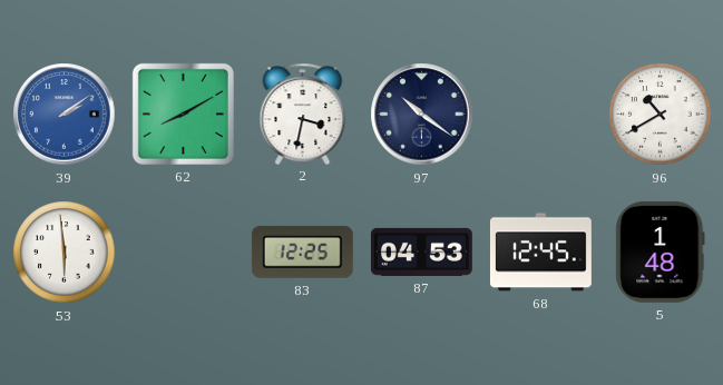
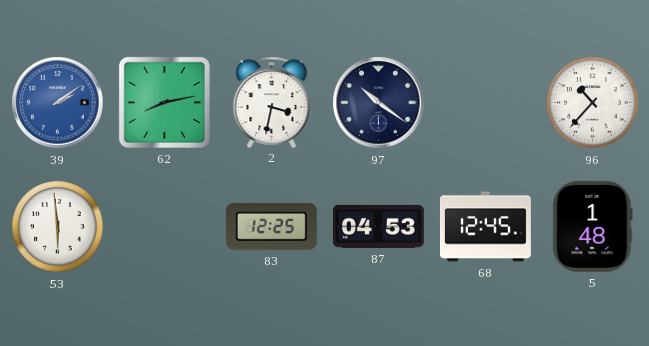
62: 8:10 -> 8:13 (164, 102)
96: 10:40 -> 10:37 (593, 103)
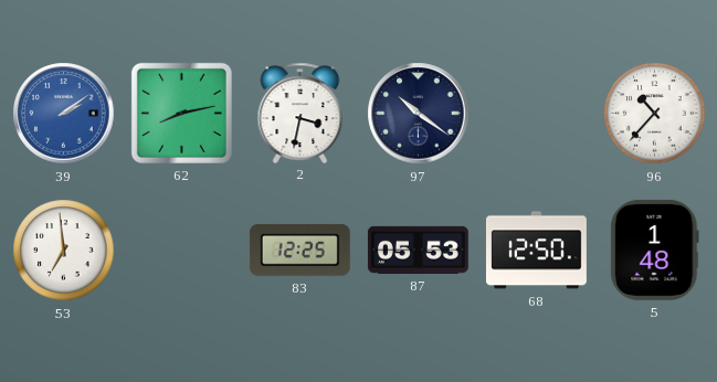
53: 5:59 -> 6:59 (64, 251)
87: 04:53 -> 05:53 (418, 250)
68: 12:45 -> 12:50 (536, 251)
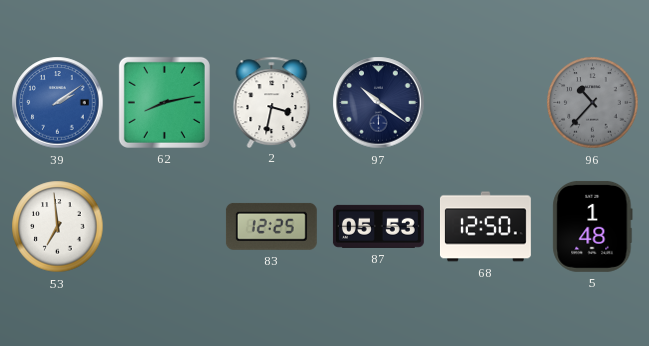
96 dial: white -> grey (593, 103)
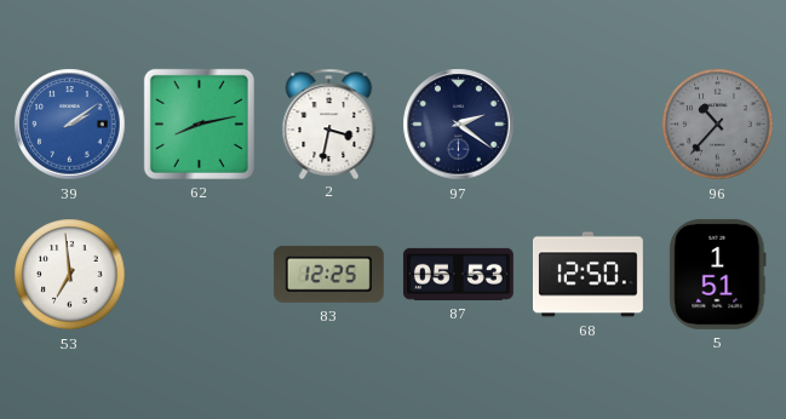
97: 10:21 -> 2:21 (459, 125)
5: 1:48 -> 1:51 (718, 274)
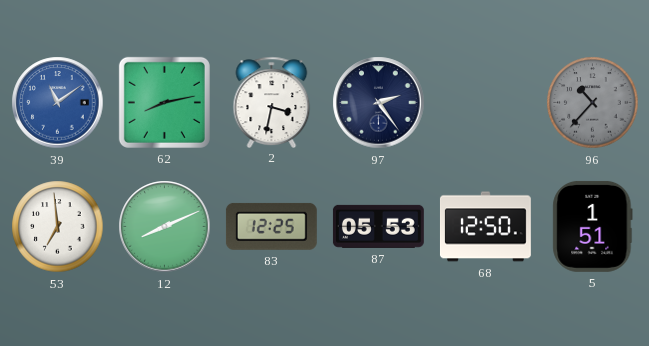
39: 2:09 -> 11:09 (58, 103)
97: 2:21 -> 2:24 (379, 103)
12: none -> 8:11 (165, 227)
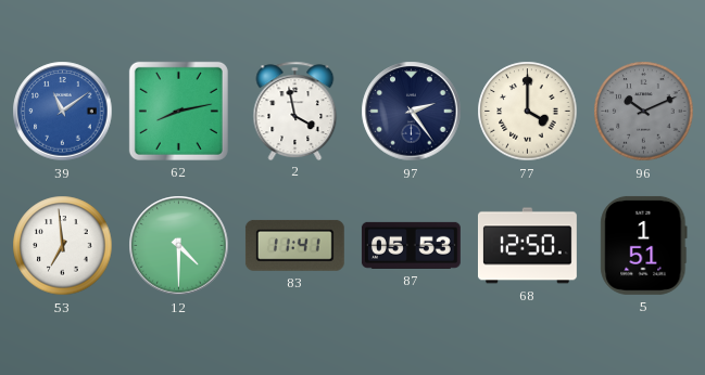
2: 3:32 -> 3:58 (295, 111)
77: none -> 4:00 (528, 112)
96: 10:37 -> 10:11 (644, 112)
12: 8:11 -> 4:30 (179, 246)
83: 12:25 -> 11:41 (294, 245)
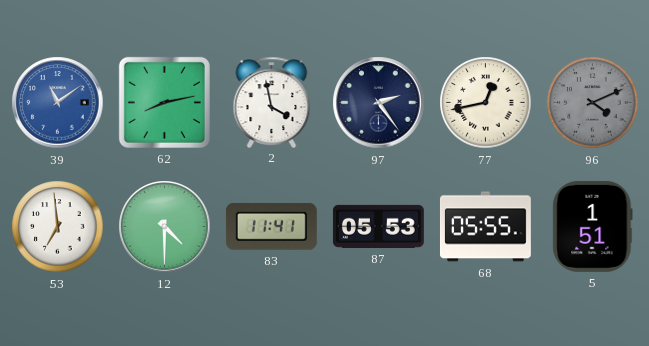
77: 4:00 -> 12:43 (486, 103)
96: 10:11 -> 4:11 (593, 103)
68: 12:50 -> 05:55 (485, 227)
